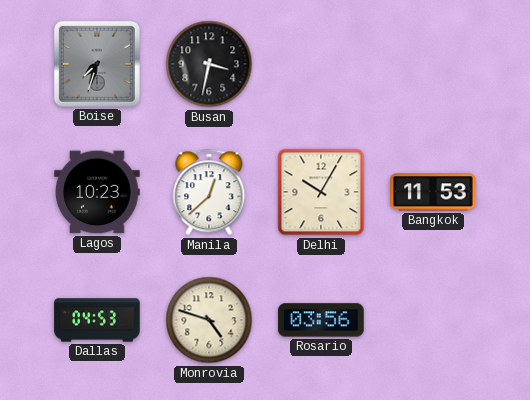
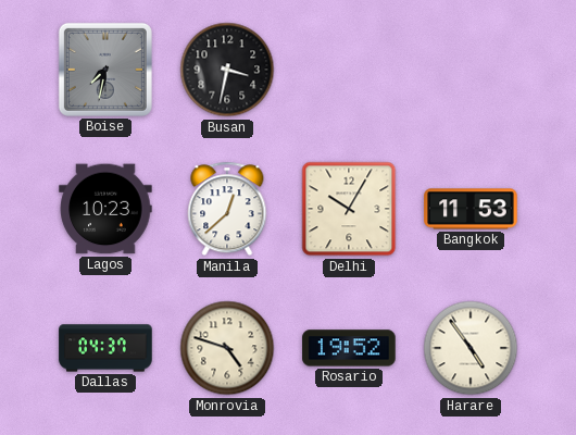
Boise: 7:33 -> 7:32 (105, 70)
Dallas: 04:53 -> 04:37 (105, 348)
Rosario: 03:56 -> 19:52 (349, 348)
Harare: none -> 4:54 (471, 348)
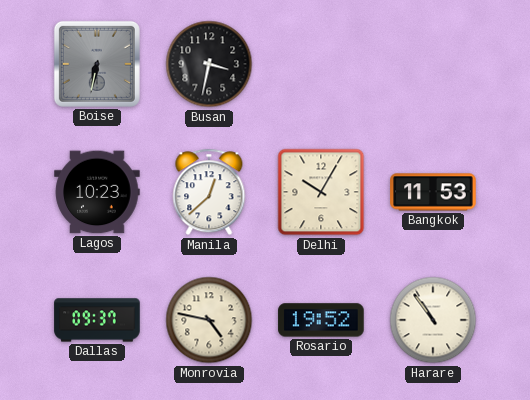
Boise: 7:32 -> 6:32 (97, 64)
Dallas: 04:37 -> 09:37 (97, 320)
Monrovia: 4:48 -> 4:47 (209, 320)
Harare: 4:54 -> 10:54 (433, 320)
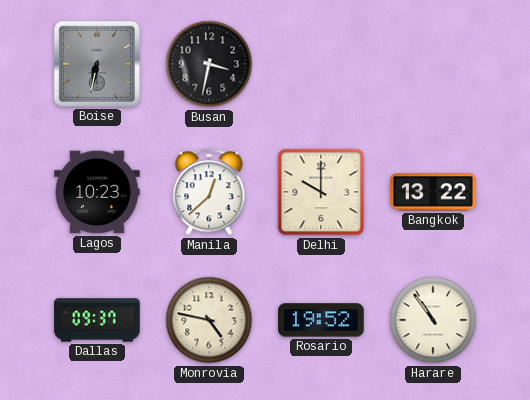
Delhi: 10:05 -> 10:00 (321, 192)
Bangkok: 11:53 -> 13:22 (433, 192)
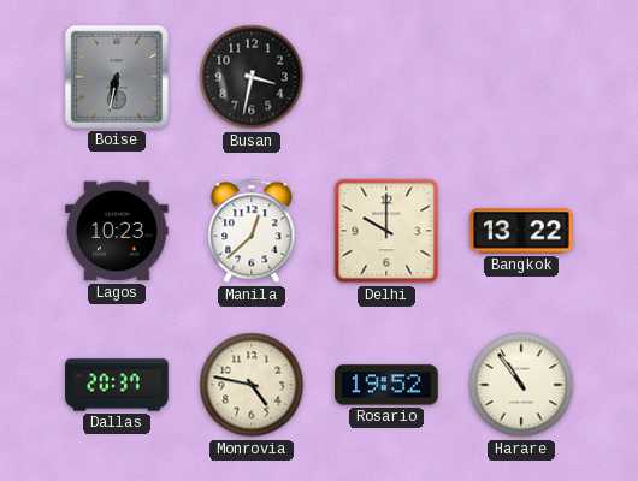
Dallas: 09:37 -> 20:37 (117, 385)
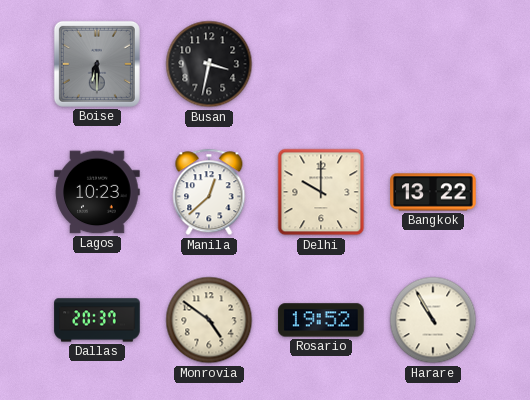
Boise: 6:32 -> 6:30 (97, 64)
Monrovia: 4:47 -> 4:51 (209, 320)
Harare: 10:54 -> 10:55 (433, 320)
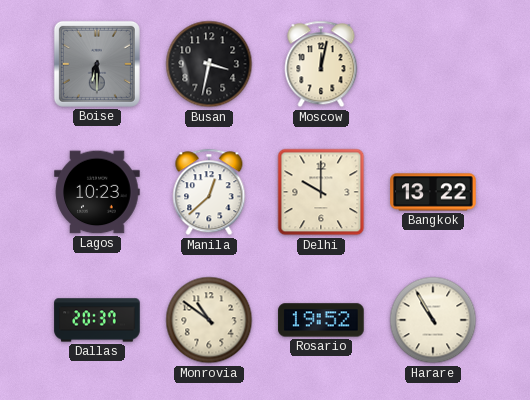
Moscow: none -> 12:02 (321, 64)
Monrovia: 4:51 -> 10:51 (209, 320)
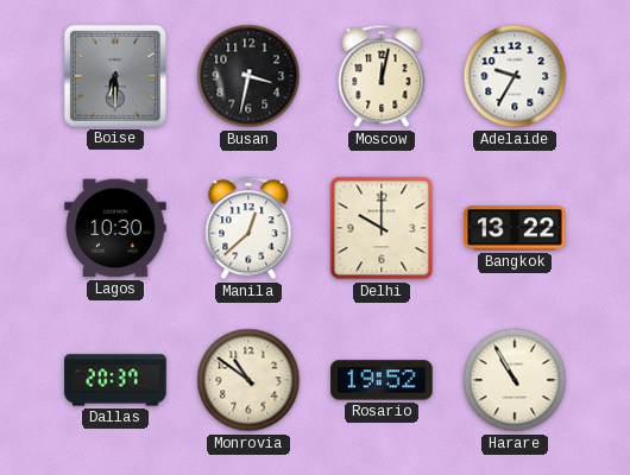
Adelaide: none -> 9:35 (515, 76)
Lagos: 10:23 -> 10:30 (115, 228)
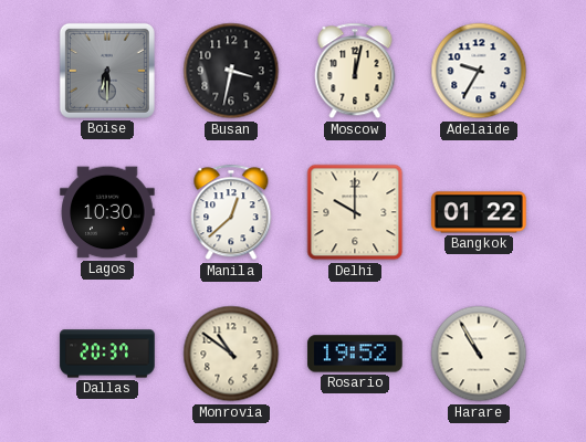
Bangkok: 13:22 -> 01:22 (479, 212)
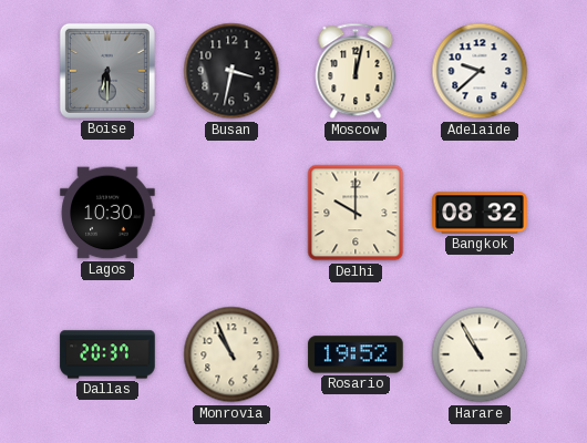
Adelaide: 9:35 -> 9:38 (480, 71)
Manila: 12:38 -> none (231, 212)
Bangkok: 01:22 -> 08:32 (480, 213)
Monrovia: 10:51 -> 10:56 (231, 354)
